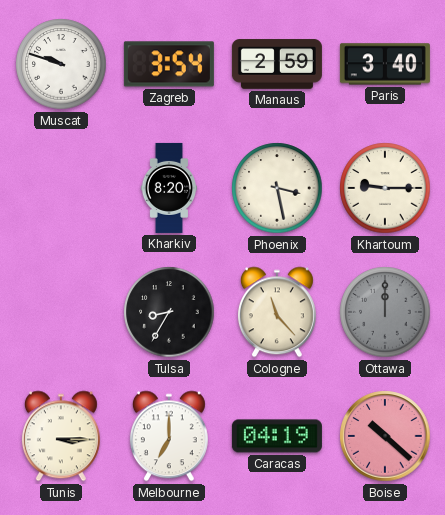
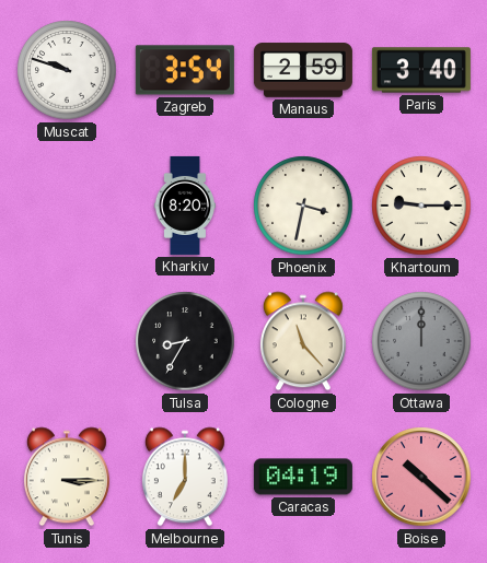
Phoenix: 3:28 -> 3:32 (303, 206)
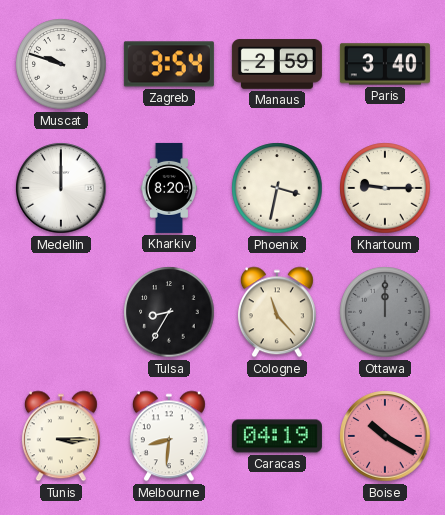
Medellin: none -> 12:00 (61, 188)
Melbourne: 7:00 -> 8:31 (169, 436)
Boise: 10:22 -> 10:20 (385, 436)
